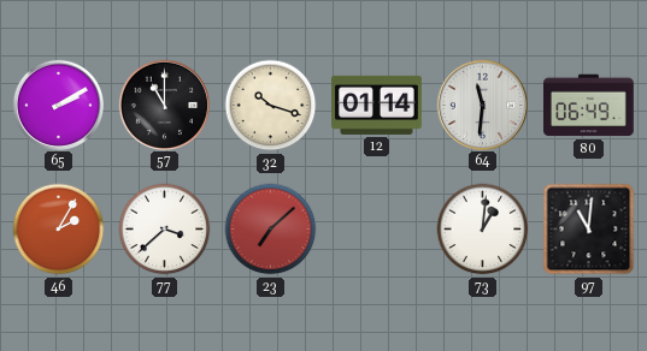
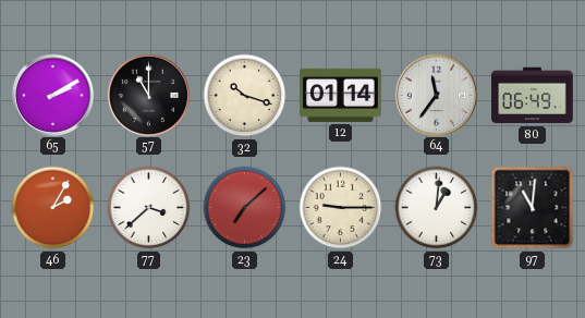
64: 11:31 -> 11:36 (436, 95)
24: none -> 9:15 (341, 208)
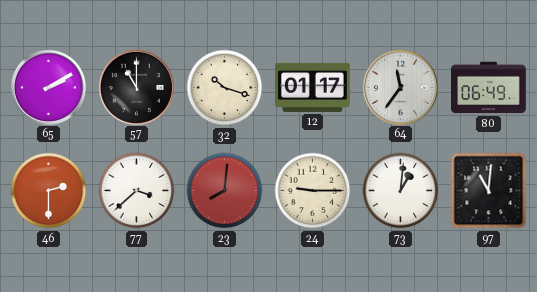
12: 01:14 -> 01:17 (313, 87)
46: 2:05 -> 2:30 (49, 191)
23: 7:08 -> 8:01 (225, 191)
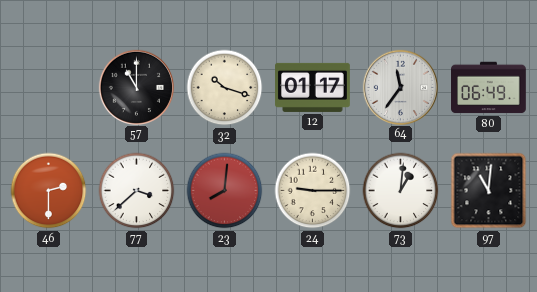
65: 2:10 -> none (48, 87)
